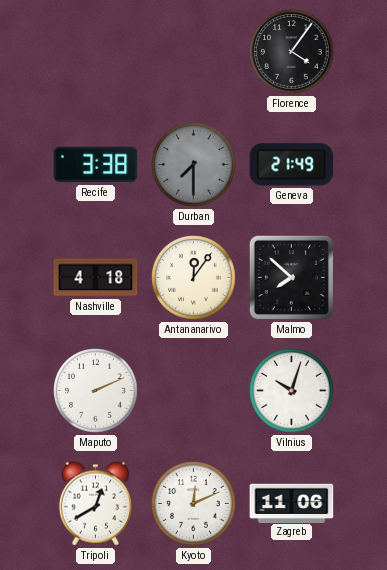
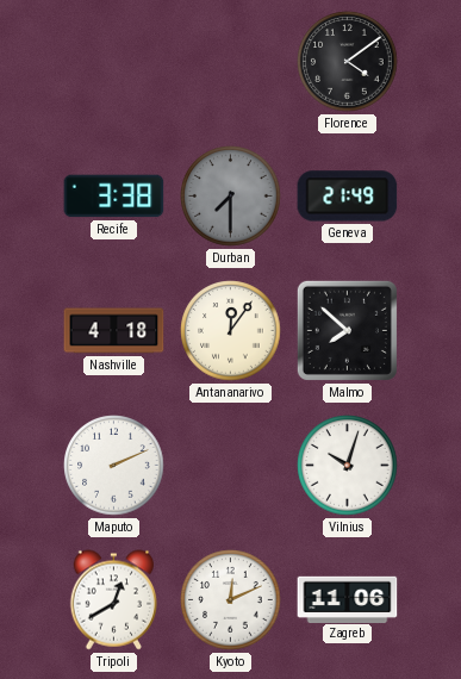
Florence: 4:06 -> 4:09 (348, 62)
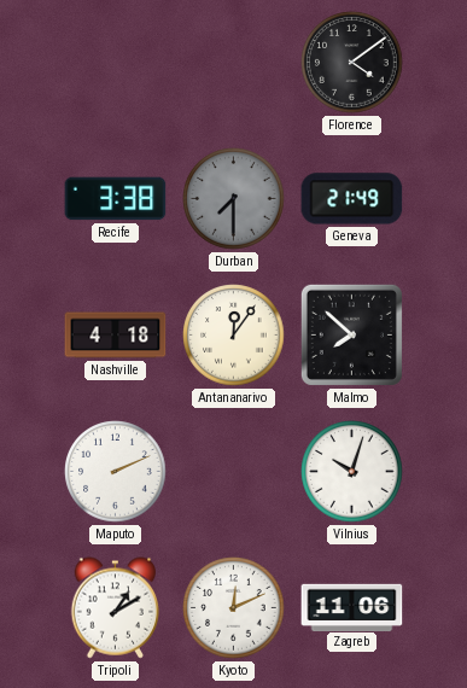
Tripoli: 12:40 -> 1:10 (116, 608)
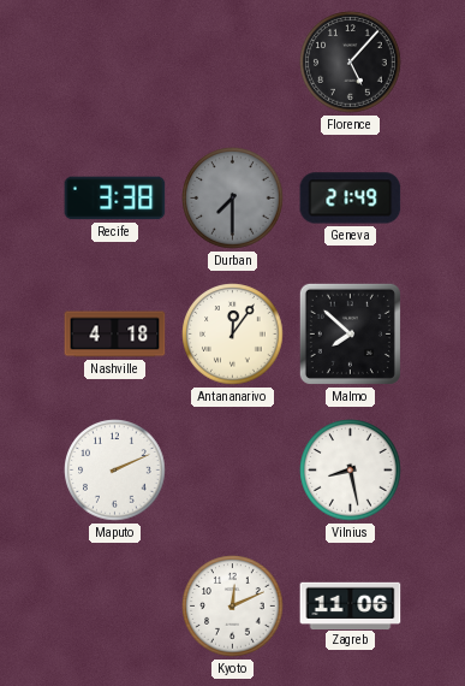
Florence: 4:09 -> 5:07 (351, 63)
Vilnius: 10:03 -> 8:28 (351, 471)
Tripoli: 1:10 -> none (116, 608)
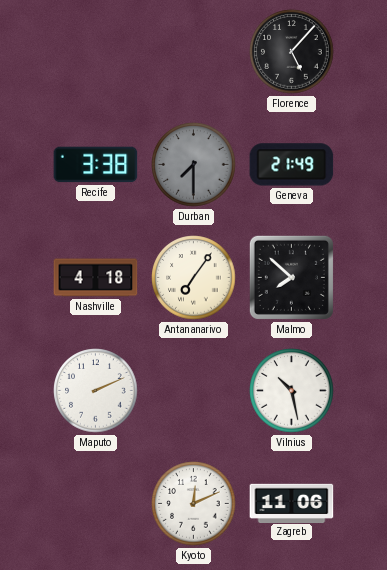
Antananarivo: 12:06 -> 7:06 (194, 278)
Vilnius: 8:28 -> 10:28 (292, 391)
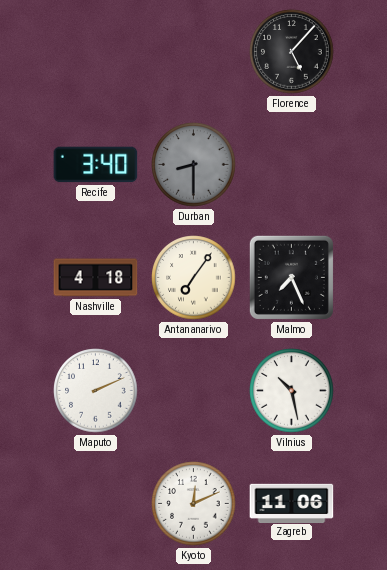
Recife: 3:38 -> 3:40 (96, 165)
Durban: 7:30 -> 8:30 (194, 165)
Geneva: 21:49 -> none (292, 165)
Malmo: 7:52 -> 7:26 (291, 277)
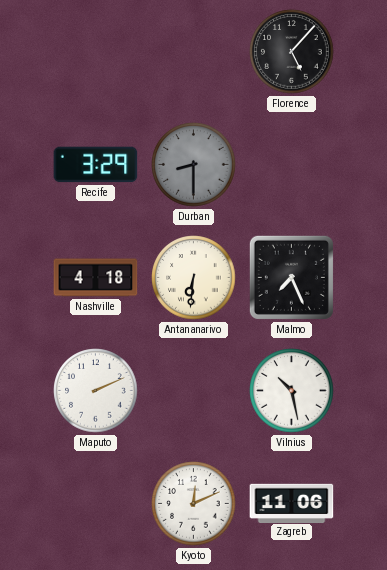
Recife: 3:40 -> 3:29 (96, 165)
Antananarivo: 7:06 -> 6:31 (194, 278)
